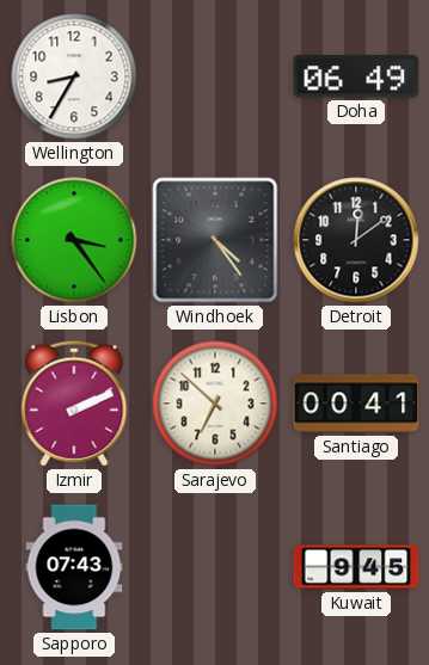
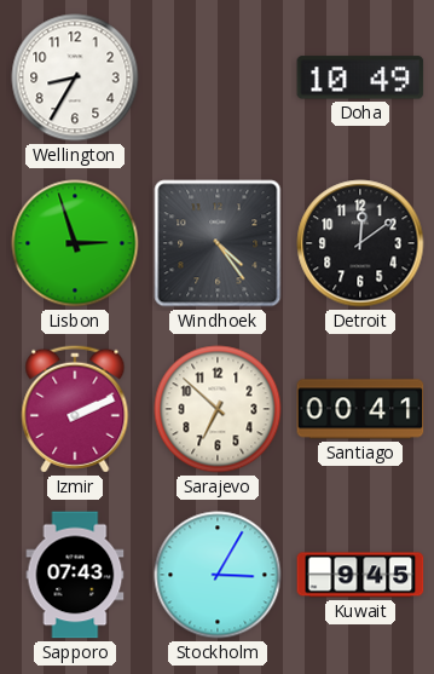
Doha: 06:49 -> 10:49 (360, 77)
Lisbon: 3:24 -> 2:57 (75, 243)
Stockholm: none -> 3:05 (218, 575)
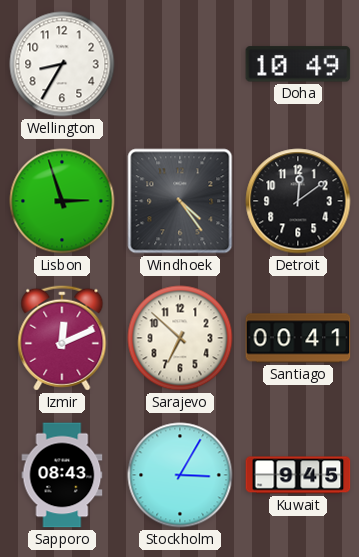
Izmir: 2:11 -> 12:11 (62, 338)
Sapporo: 07:43 -> 08:43 (62, 475)
